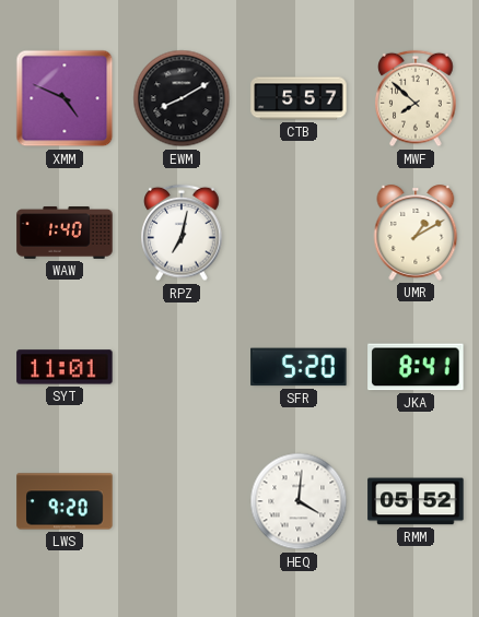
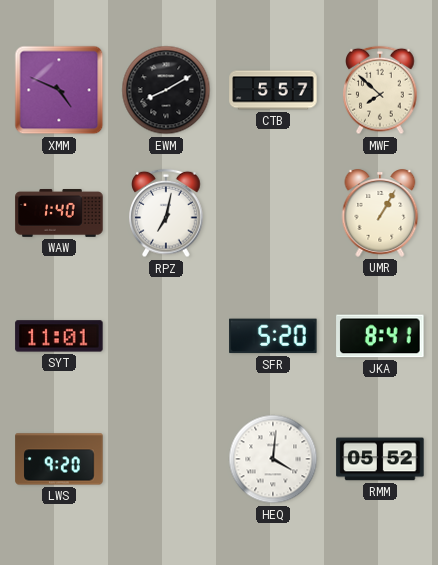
UMR: 1:10 -> 1:05 (380, 213)
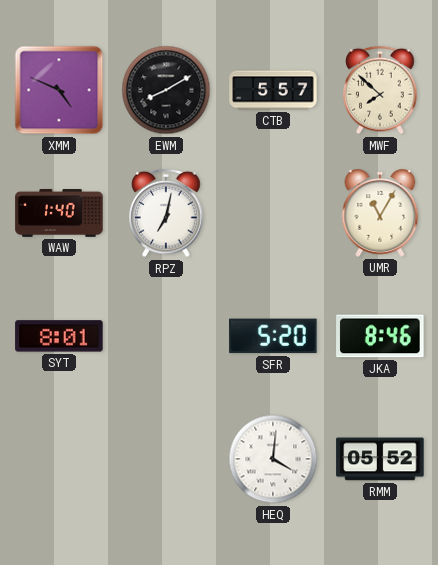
UMR: 1:05 -> 11:05 (380, 213)
SYT: 11:01 -> 8:01 (59, 336)
JKA: 8:41 -> 8:46 (380, 336)
LWS: 9:20 -> none (59, 459)
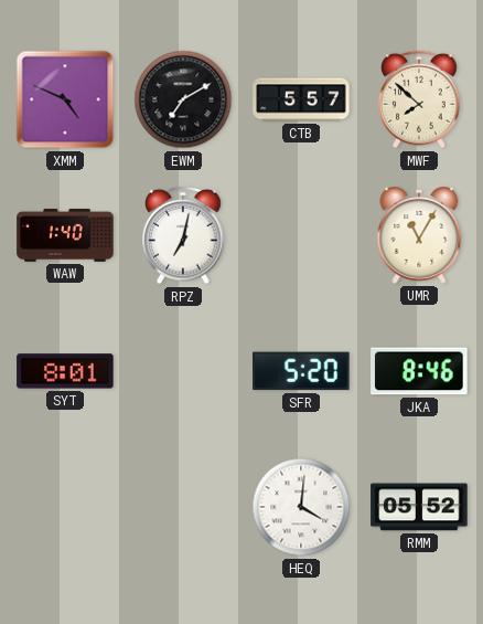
EWM: 8:10 -> 7:10 (183, 99)
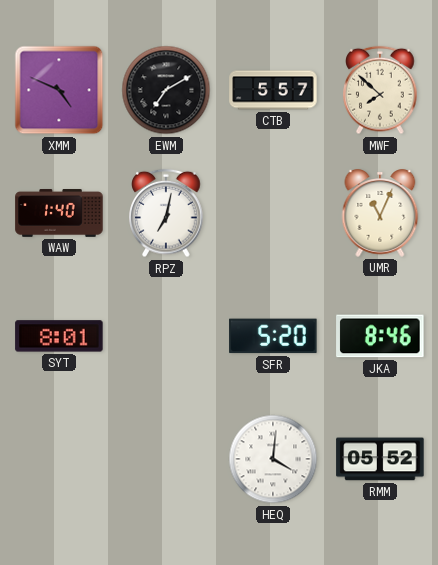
UMR: 11:05 -> 11:04 (380, 213)
